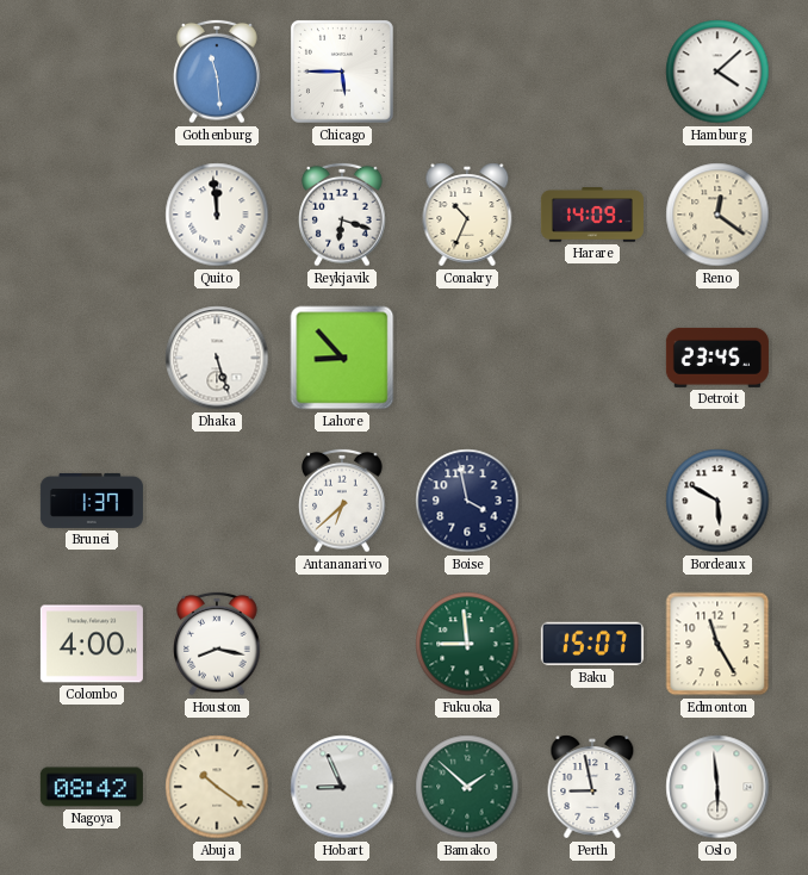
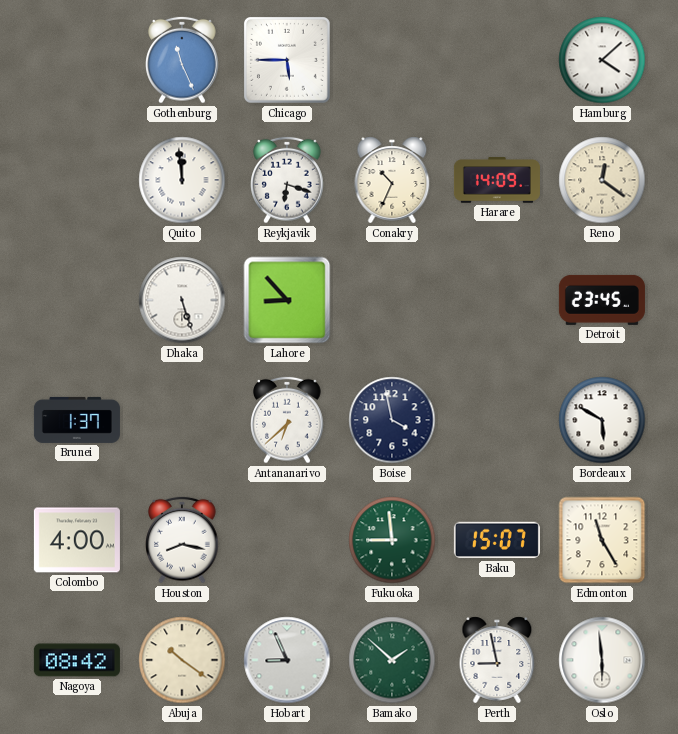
Gothenburg: 11:29 -> 11:26 (182, 60)
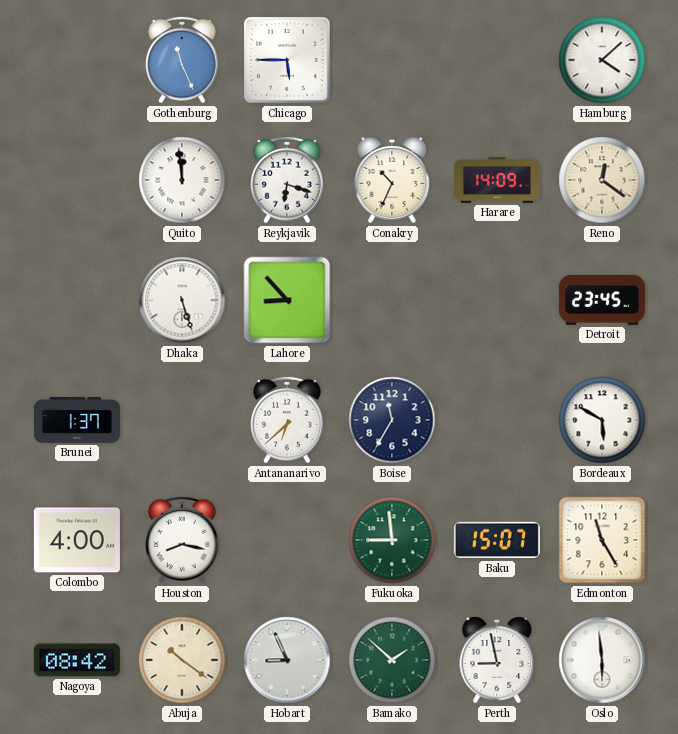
Boise: 3:58 -> 11:35 (392, 420)
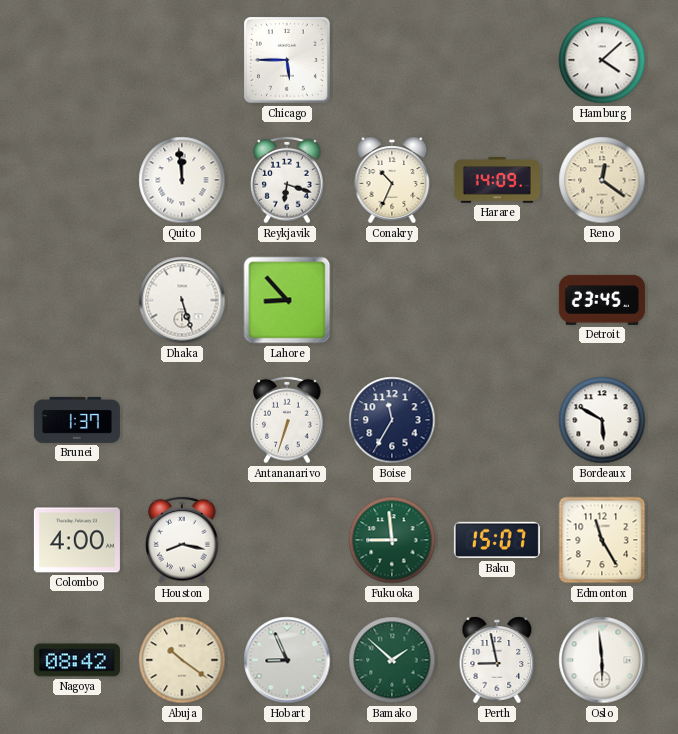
Gothenburg: 11:26 -> none (182, 60)
Antananarivo: 6:38 -> 6:33 (287, 420)
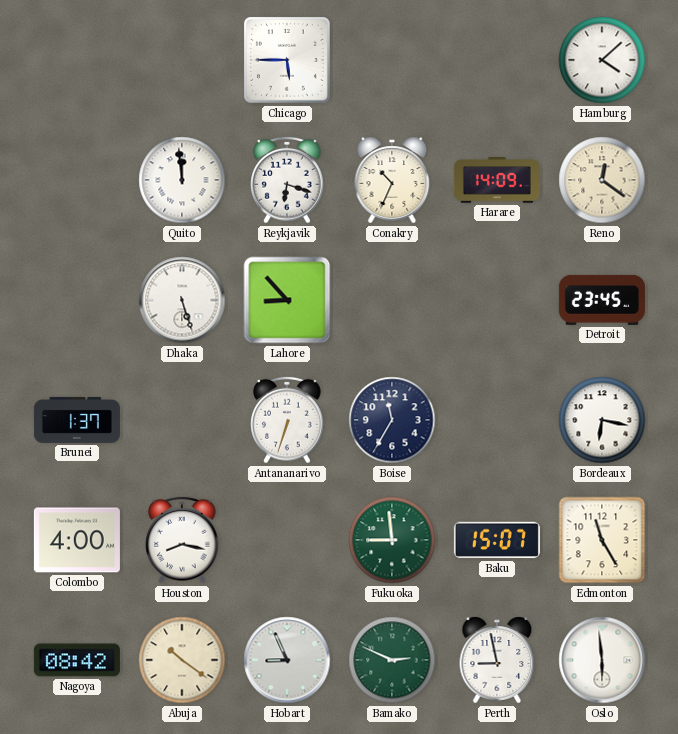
Bordeaux: 5:50 -> 6:17 (602, 420)
Bamako: 1:52 -> 2:49 (392, 660)
